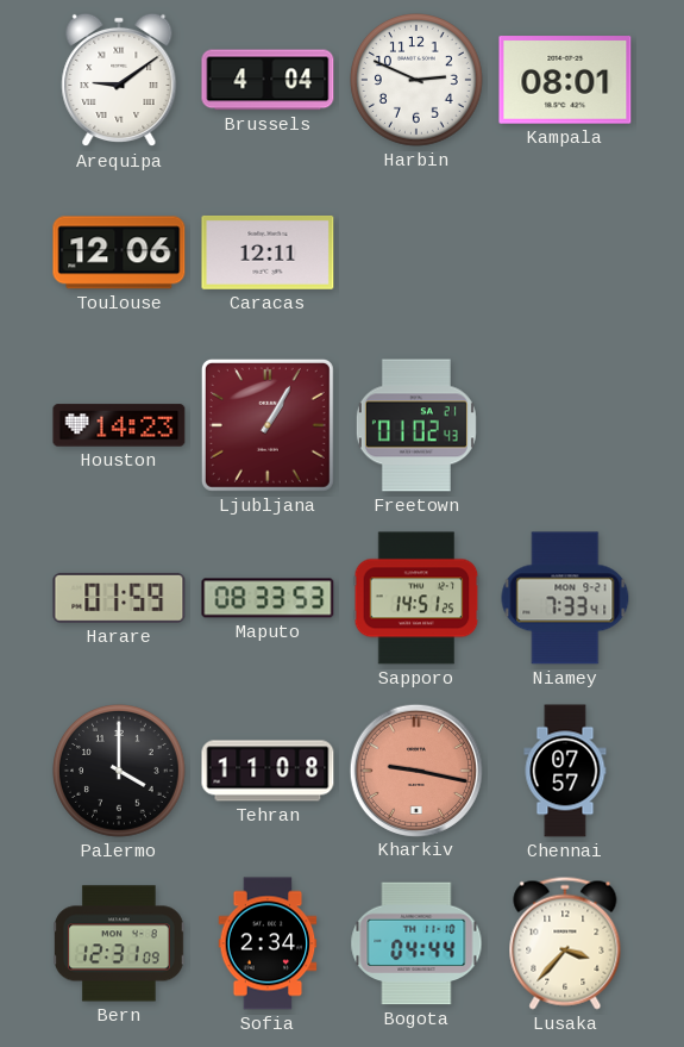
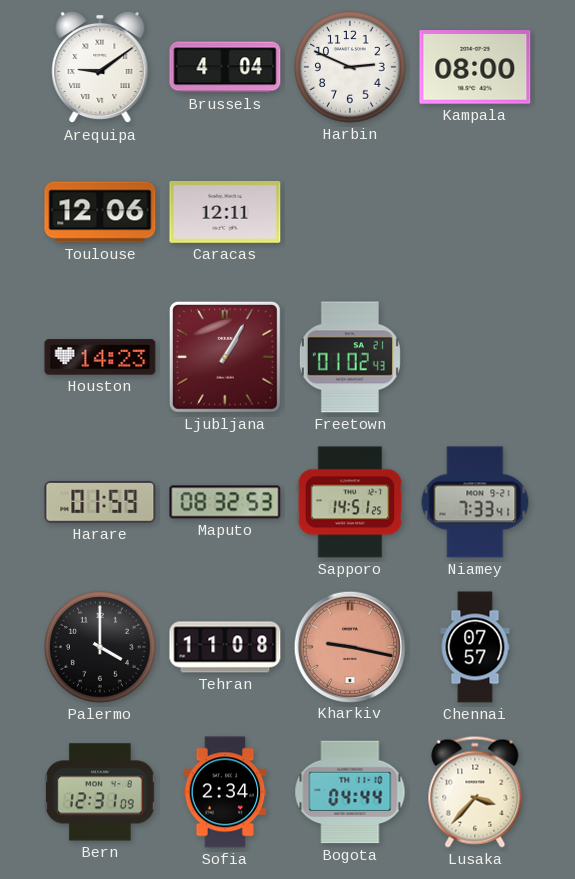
Kampala: 08:01 -> 08:00 (475, 67)
Maputo: 08:33 -> 08:32 (225, 502)
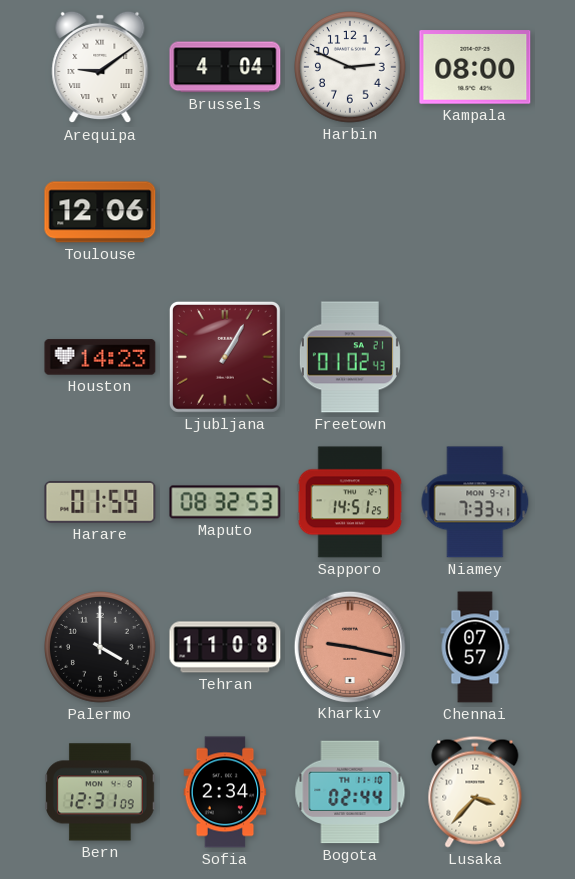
Caracas: 12:11 -> none (225, 212)
Bogota: 04:44 -> 02:44 (350, 792)
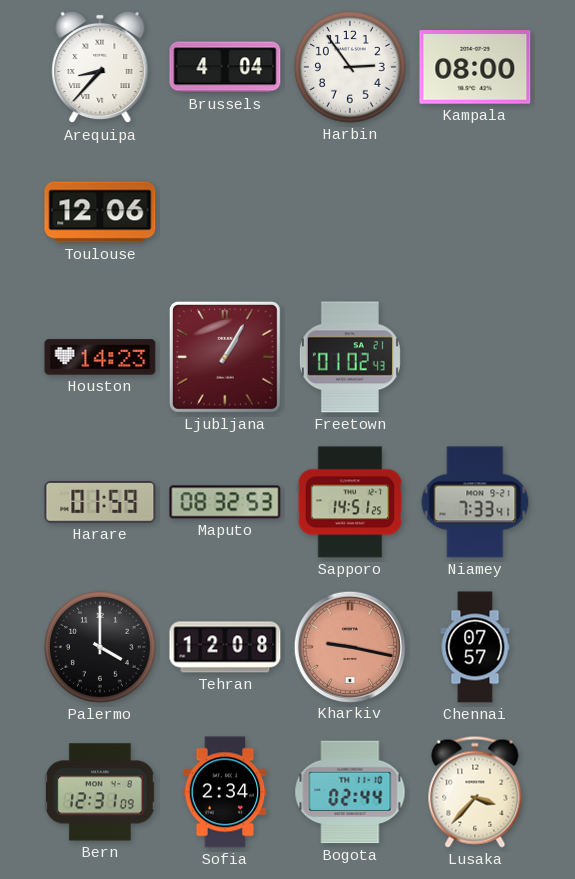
Arequipa: 9:09 -> 8:37 (100, 67)
Harbin: 2:49 -> 2:54 (351, 68)
Tehran: 11:08 -> 12:08 (225, 647)
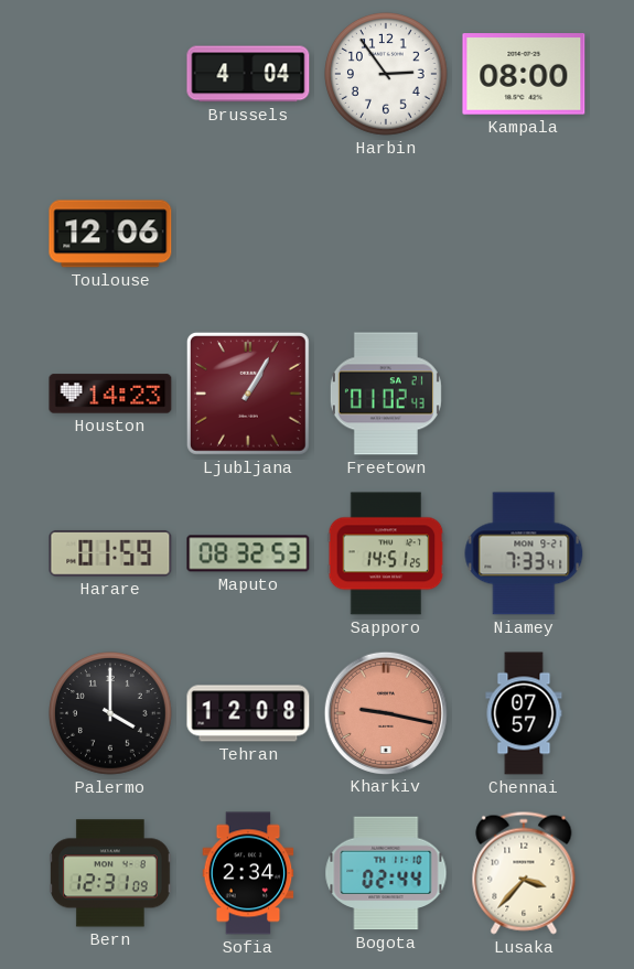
Arequipa: 8:37 -> none (100, 67)
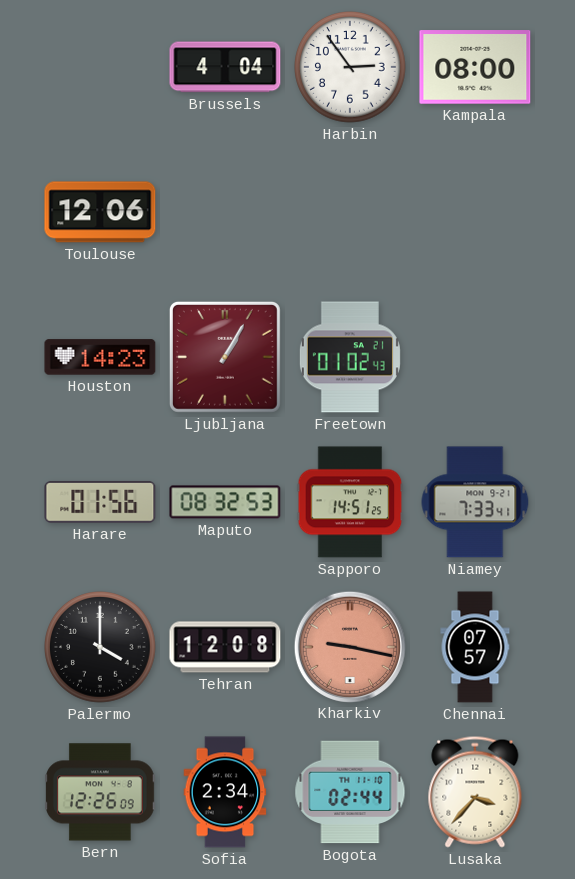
Harare: 01:59 -> 01:56 (100, 502)
Bern: 12:31 -> 12:26 (101, 792)
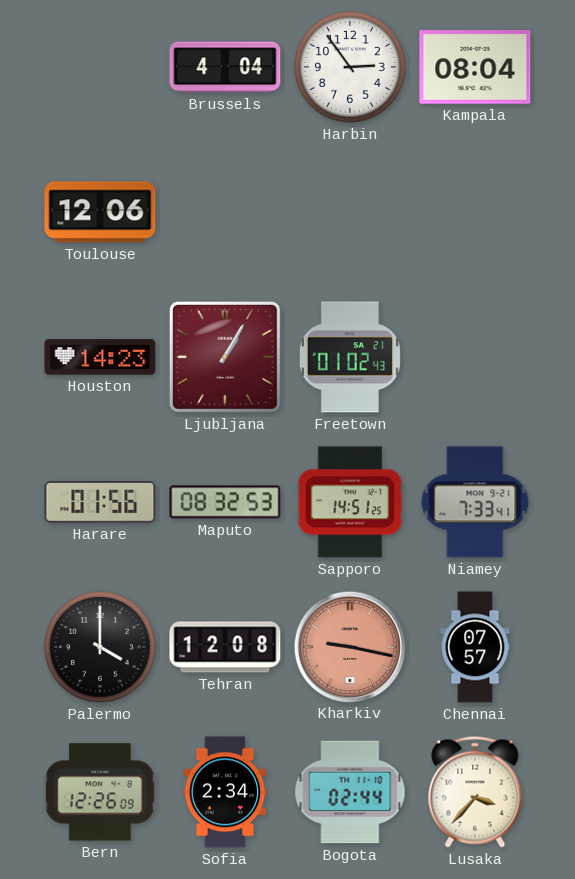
Kampala: 08:00 -> 08:04 (475, 67)
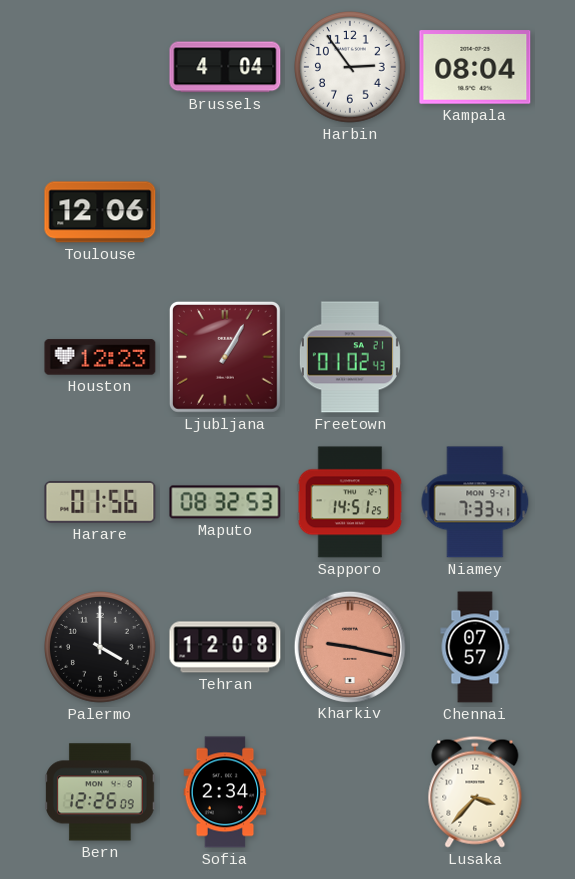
Houston: 14:23 -> 12:23 (100, 357)
Bogota: 02:44 -> none (350, 792)
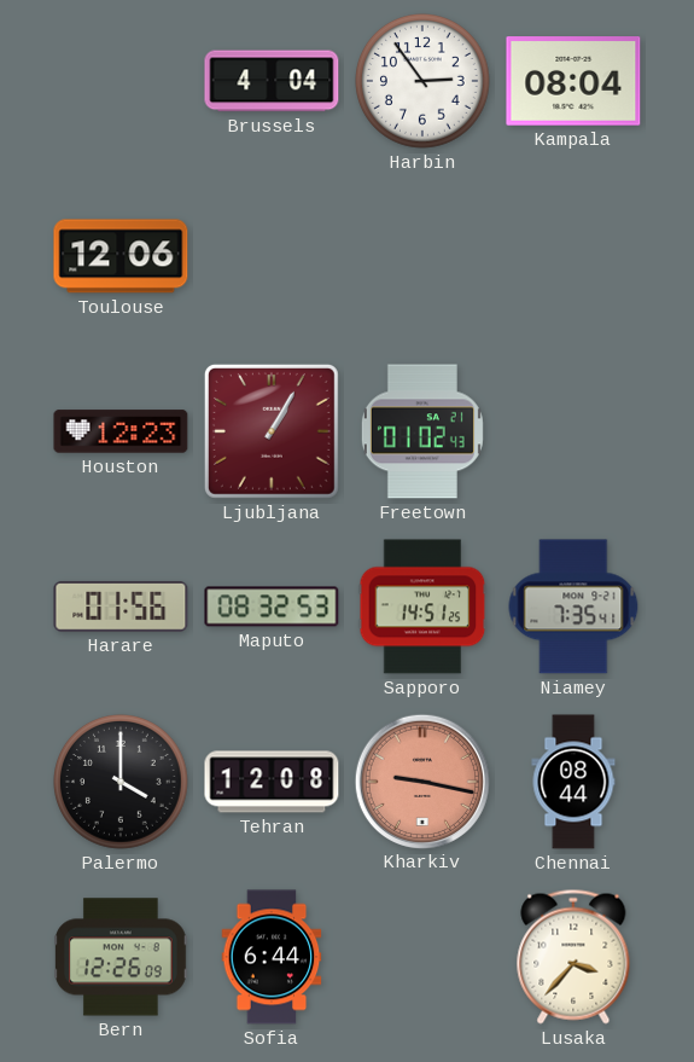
Niamey: 7:33 -> 7:35 (573, 607)
Chennai: 07:57 -> 08:44 (573, 782)
Sofia: 2:34 -> 6:44 (272, 957)
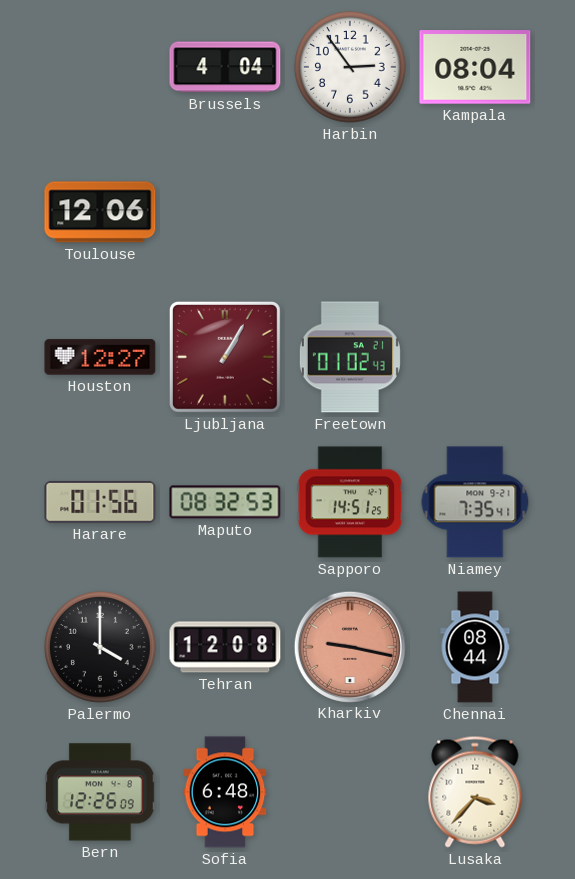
Houston: 12:23 -> 12:27 (100, 357)
Sofia: 6:44 -> 6:48 (225, 792)
